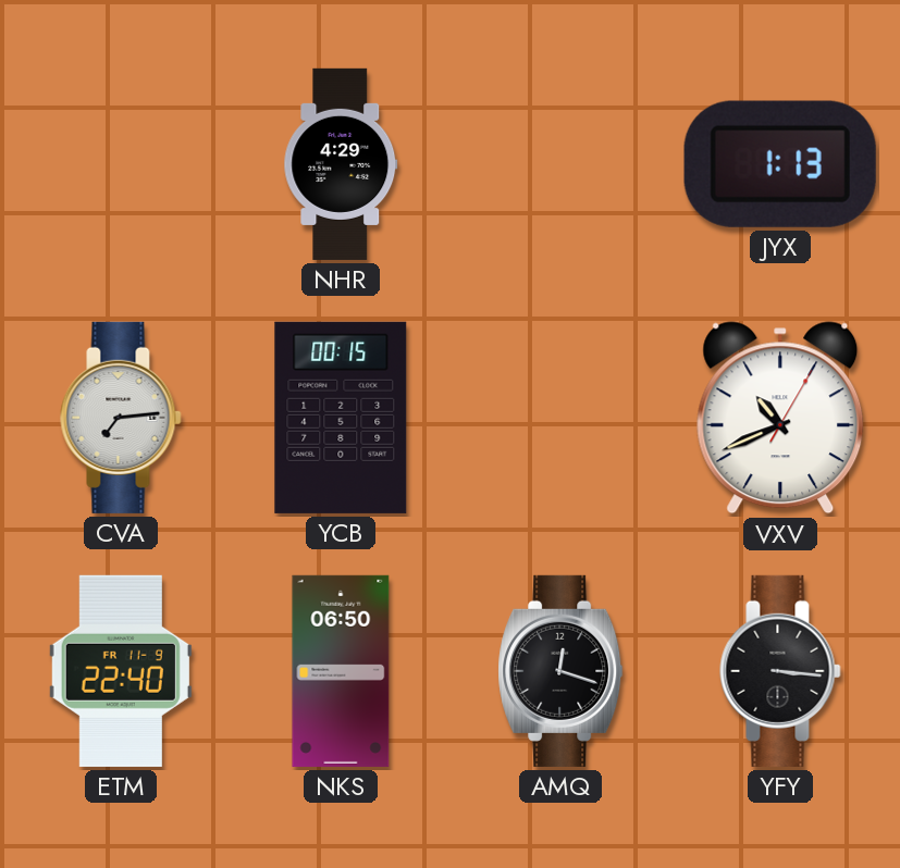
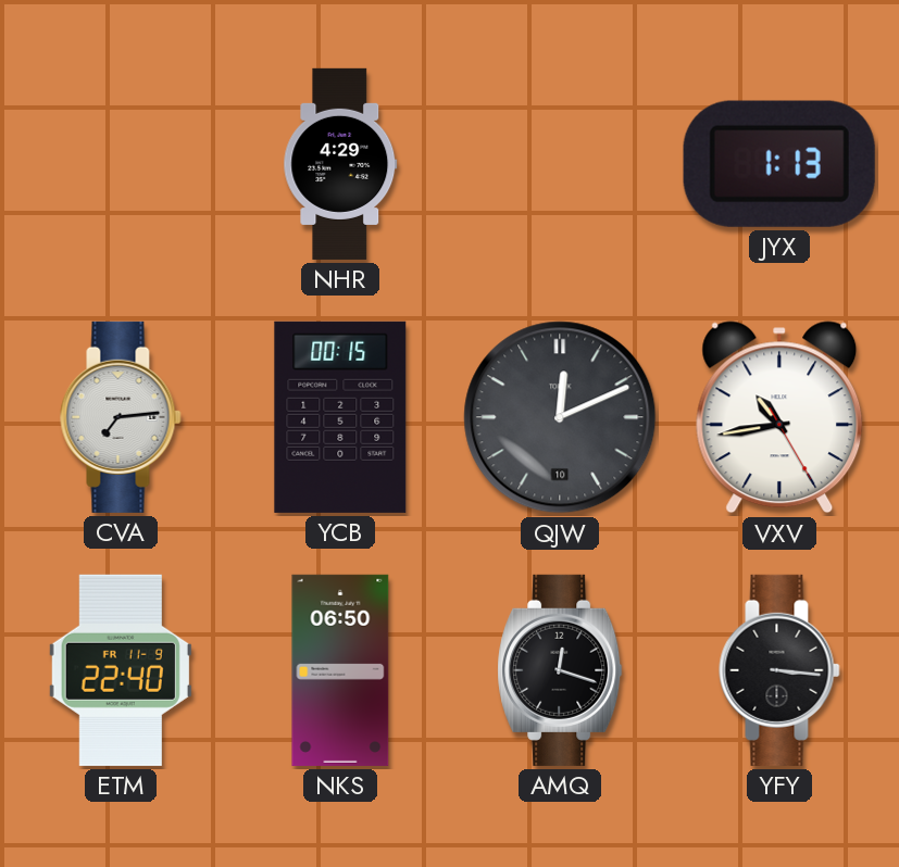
QJW: none -> 12:11 (560, 417)
VXV: 10:41 -> 10:43 (779, 417)
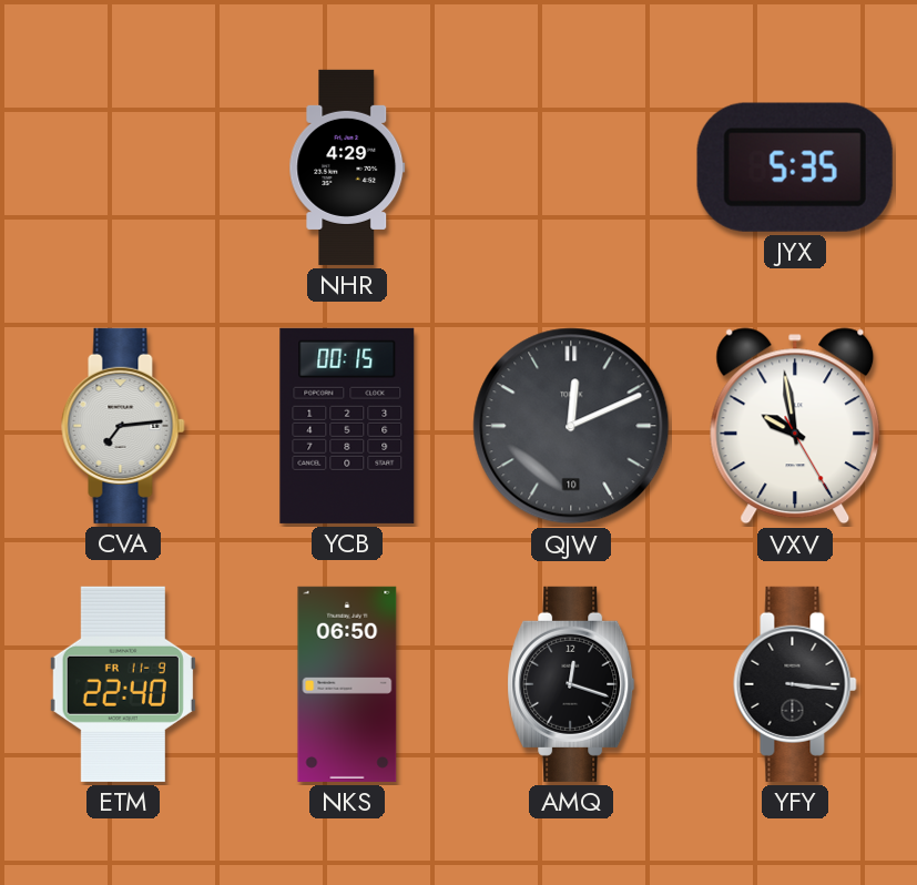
JYX: 1:13 -> 5:35 (795, 167)
VXV: 10:43 -> 9:58 (795, 426)
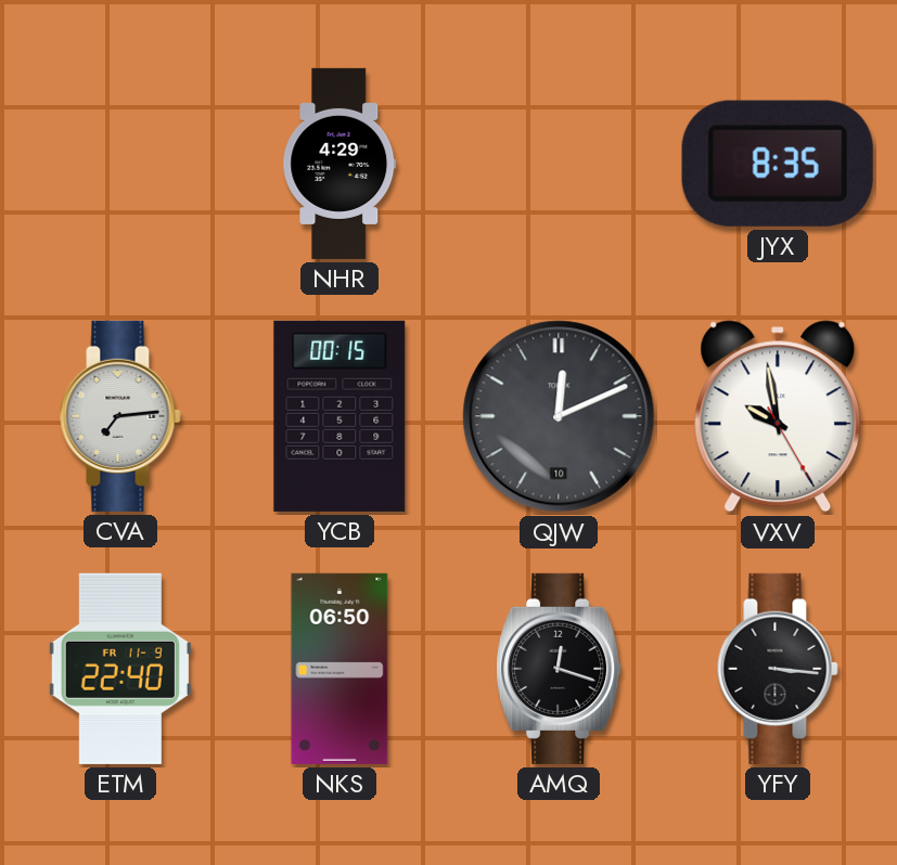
JYX: 5:35 -> 8:35 (778, 164)
